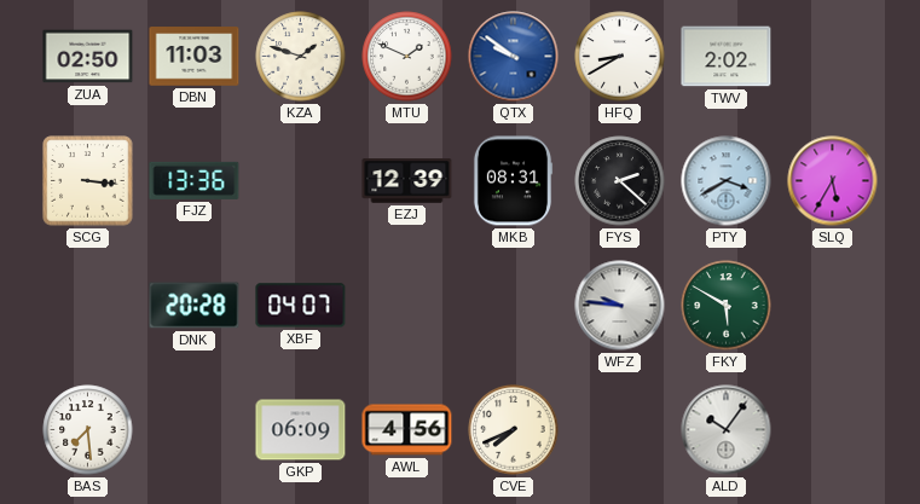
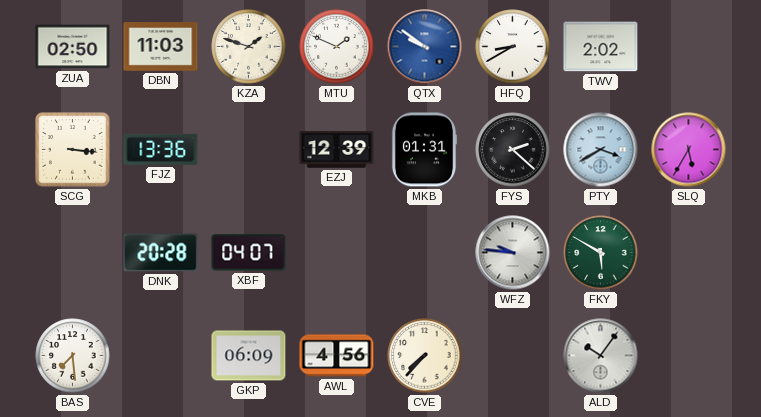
MKB: 08:31 -> 01:31 (424, 150)
CVE: 7:41 -> 7:37 (425, 356)
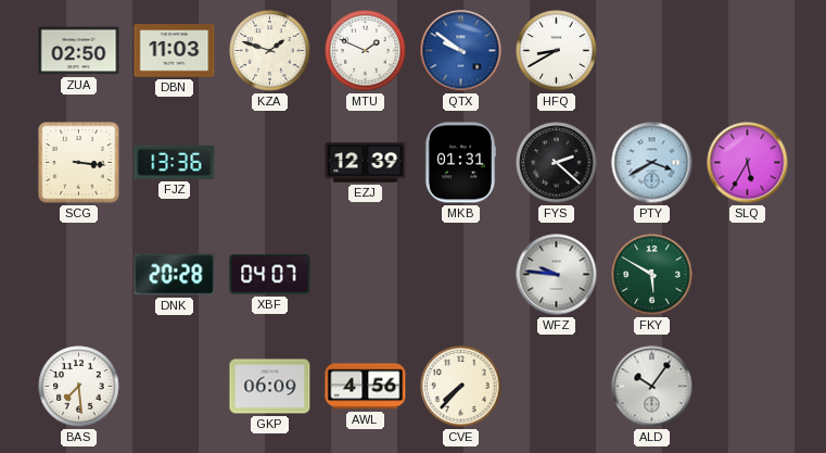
TWV: 2:02 -> none (601, 47)
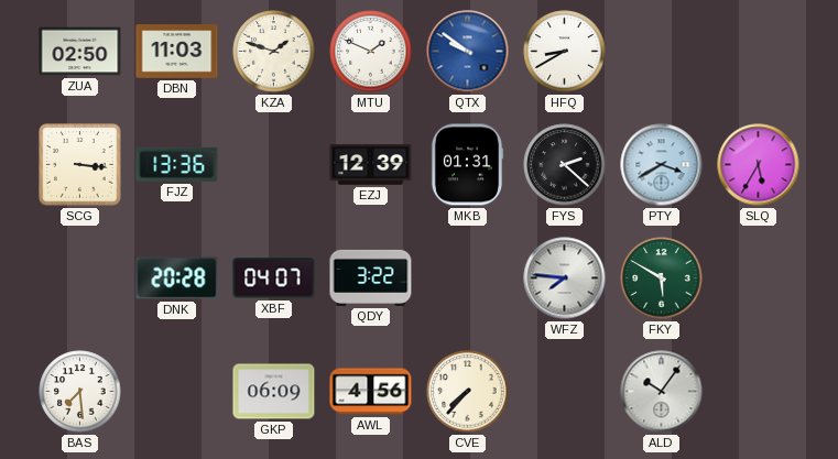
QDY: none -> 3:22 (371, 277)
WFZ: 9:46 -> 7:46 (565, 278)
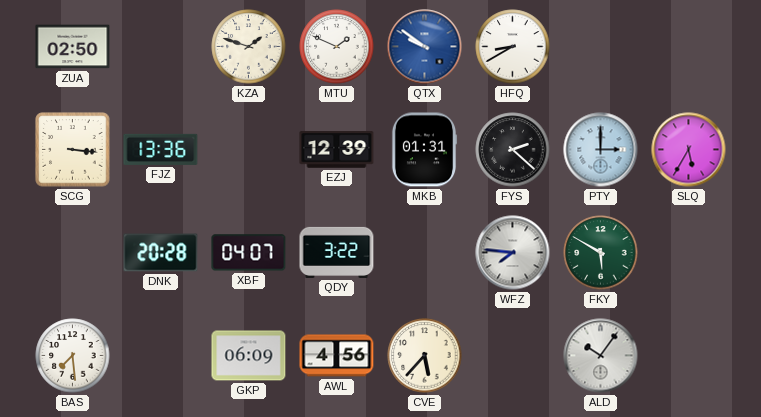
DBN: 11:03 -> none (177, 52)
PTY: 3:40 -> 3:00 (601, 150)
CVE: 7:37 -> 5:37 (425, 356)
